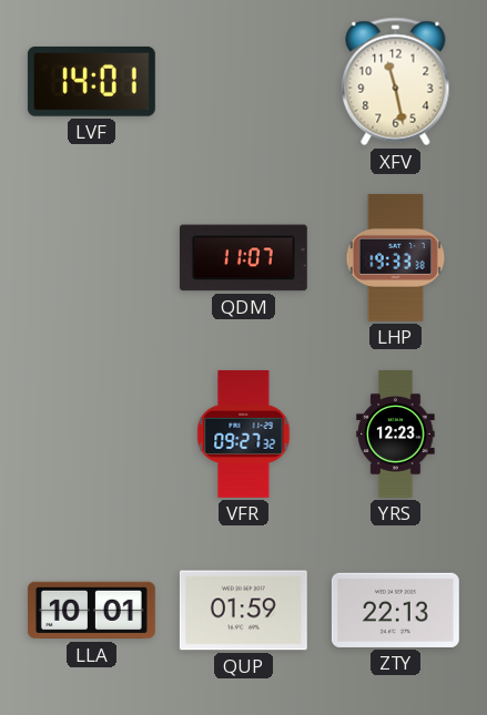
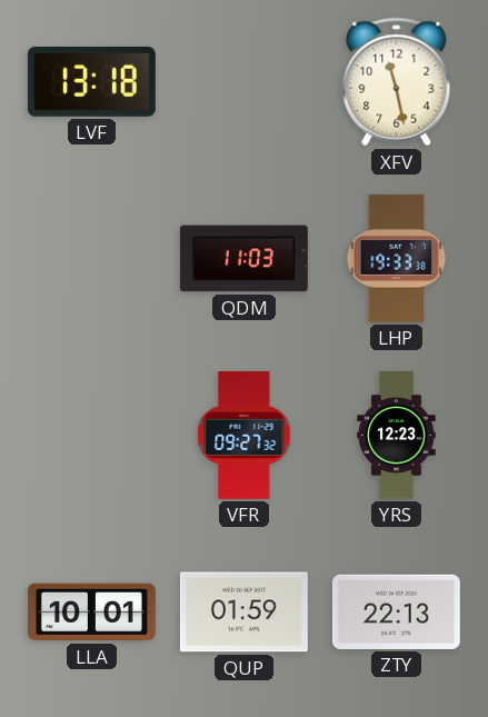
LVF: 14:01 -> 13:18 (91, 81)
QDM: 11:07 -> 11:03 (243, 259)
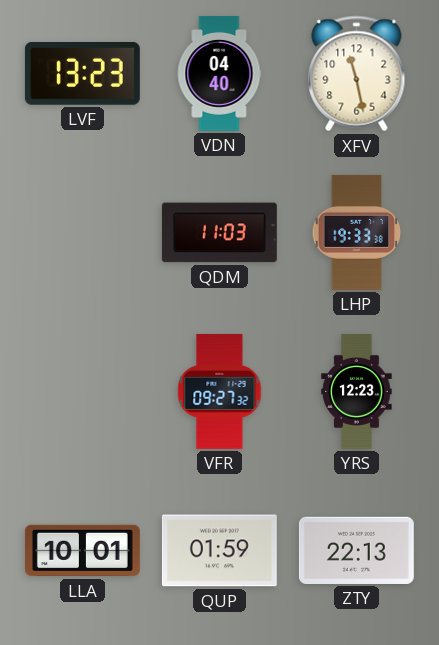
LVF: 13:18 -> 13:23 (82, 73)
VDN: none -> 04:40 (219, 73)
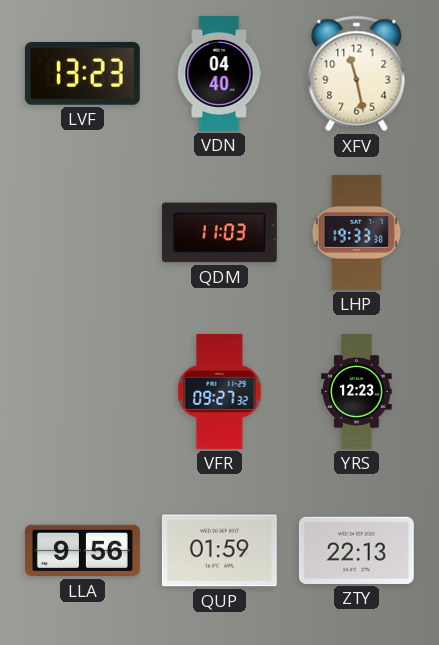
LLA: 10:01 -> 9:56 (82, 551)
